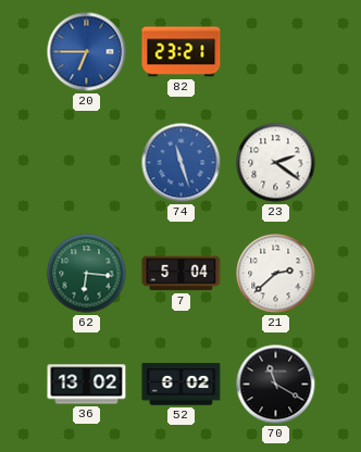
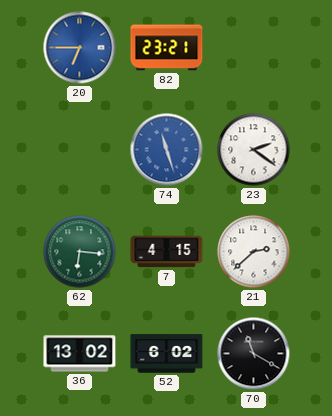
7: 5:04 -> 4:15 (167, 252)
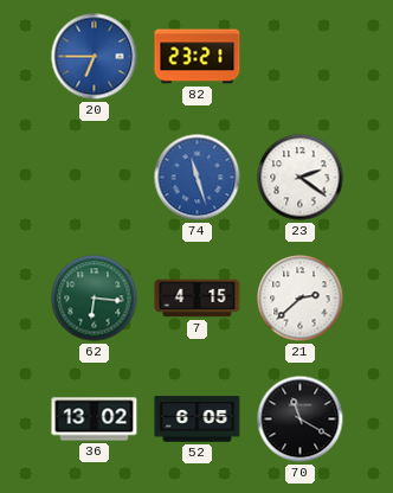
52: 6:02 -> 6:05 (198, 420)
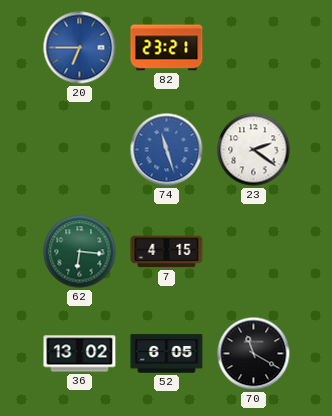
21: 2:38 -> none (301, 299)
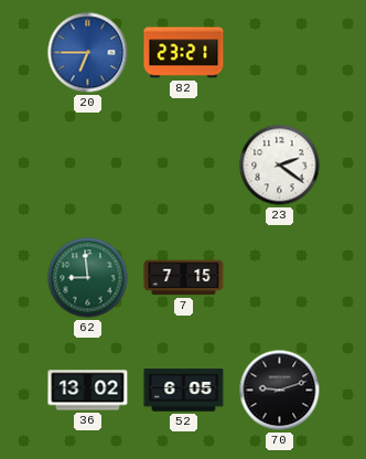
74: 11:27 -> none (167, 150)
62: 6:16 -> 8:59 (88, 278)
7: 4:15 -> 7:15 (184, 278)
70: 11:20 -> 9:12 (280, 391)
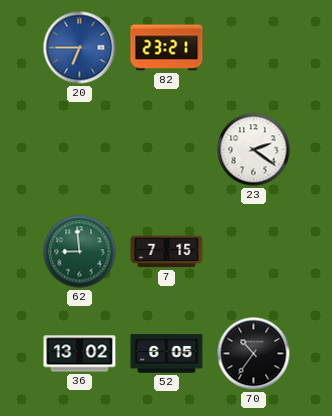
70: 9:12 -> 10:36 (254, 354)
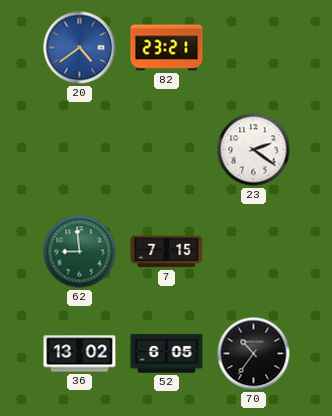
20: 6:45 -> 4:39 (80, 48)
